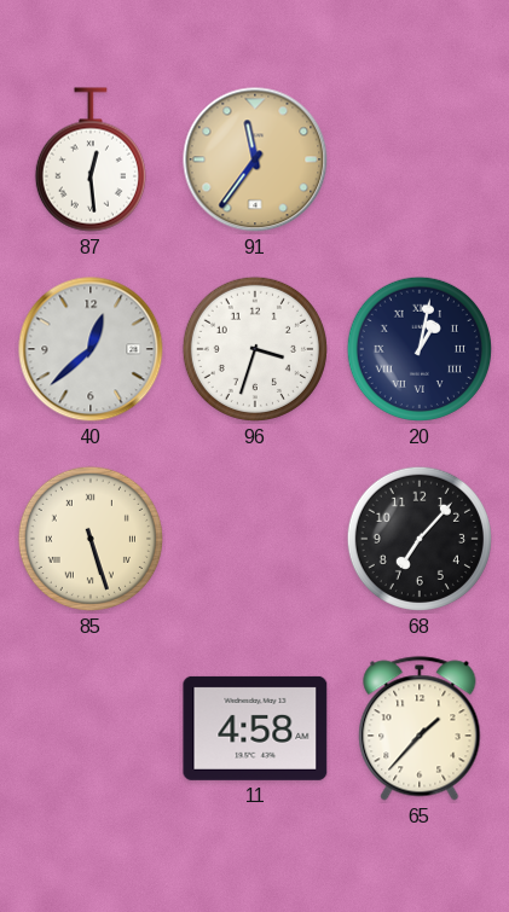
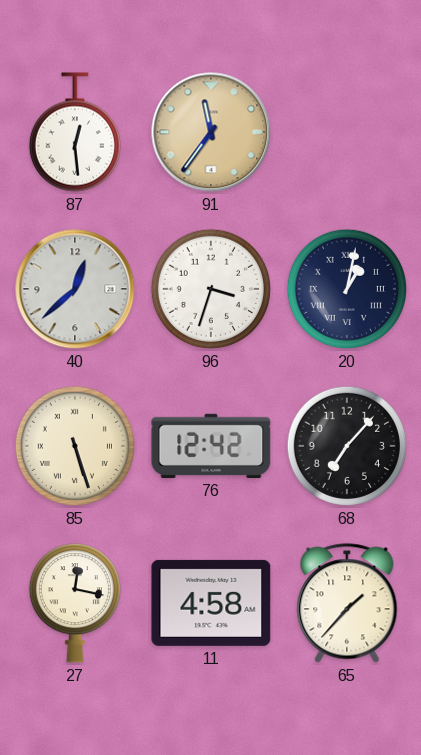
76: none -> 12:42 (211, 446)
27: none -> 12:17 (75, 603)
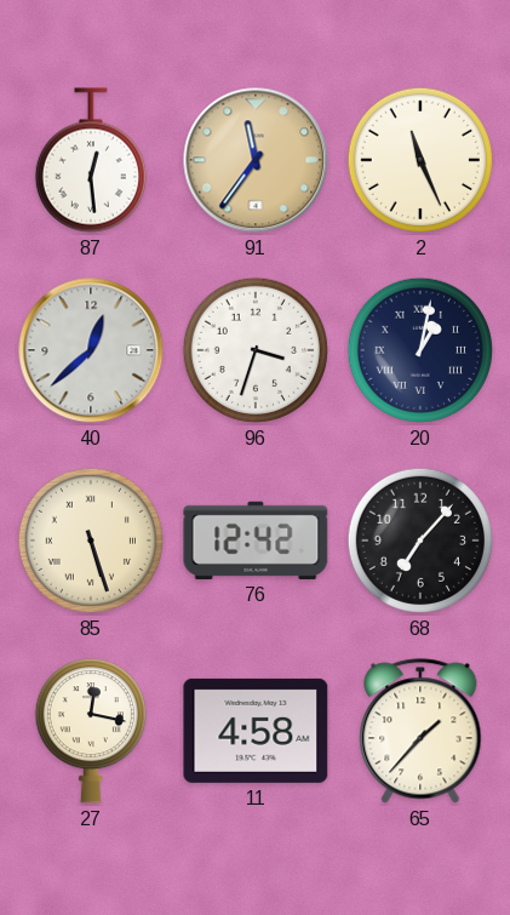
2: none -> 11:26 (420, 160)
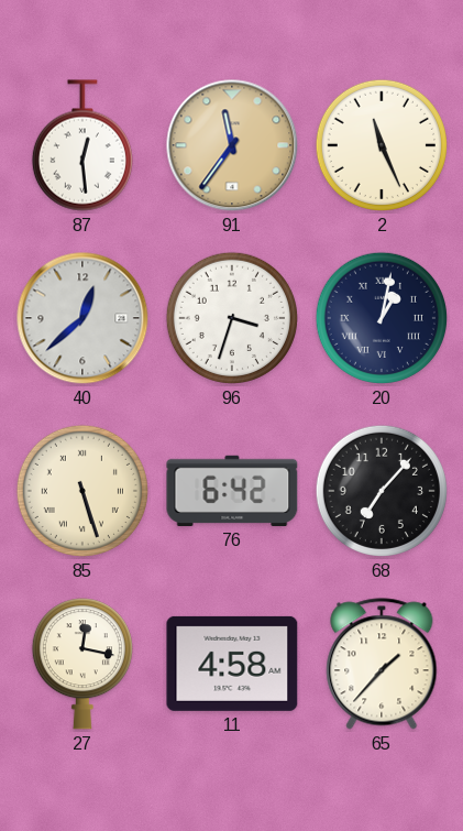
76: 12:42 -> 6:42 (232, 491)
